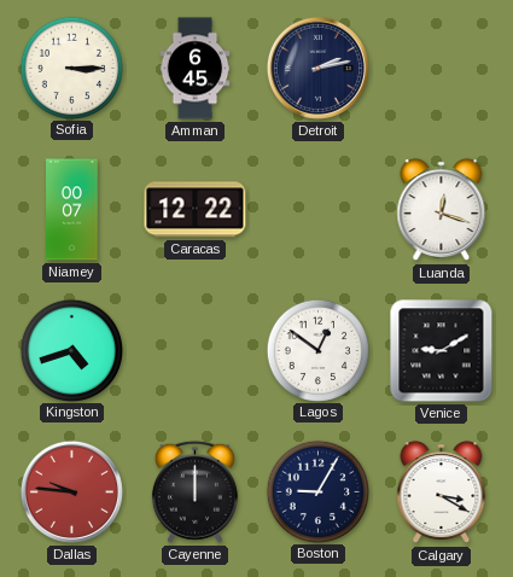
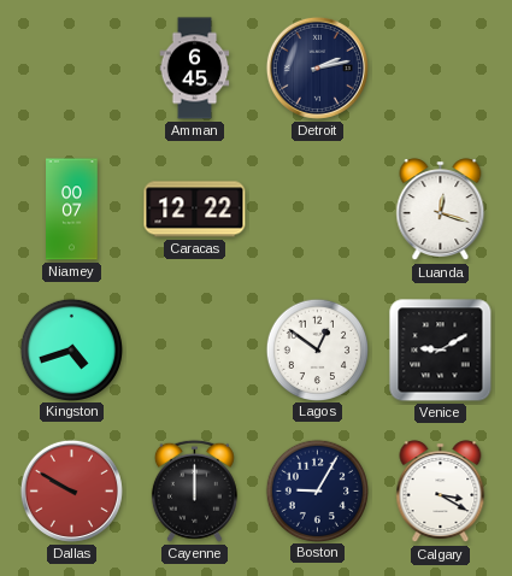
Sofia: 3:15 -> none (71, 68)
Dallas: 9:46 -> 9:50 (71, 490)
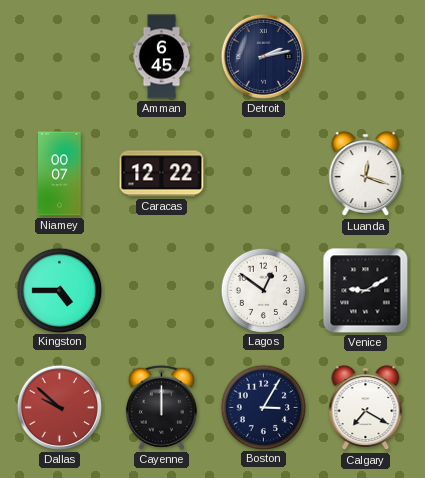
Kingston: 4:42 -> 4:45 (59, 290)
Dallas: 9:50 -> 9:52 (59, 407)
Boston: 9:05 -> 3:05 (263, 407)
Calgary: 3:20 -> 7:20 (366, 408)
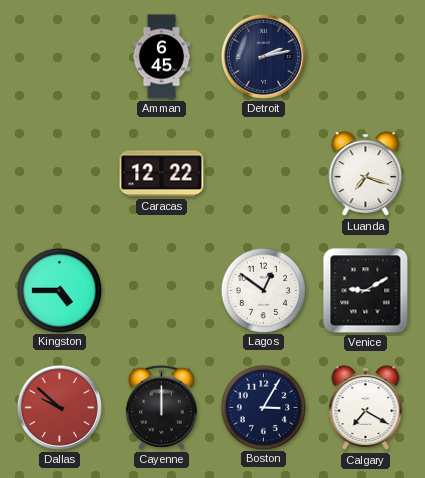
Niamey: 00:07 -> none (60, 174)
Luanda: 12:18 -> 7:18 (366, 174)
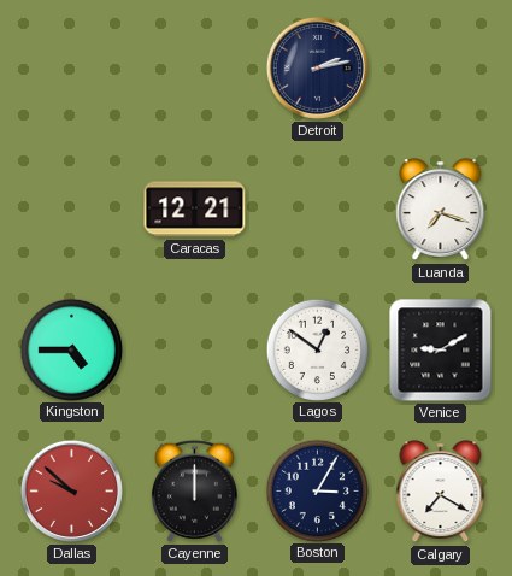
Amman: 6:45 -> none (162, 57)
Caracas: 12:22 -> 12:21 (195, 210)
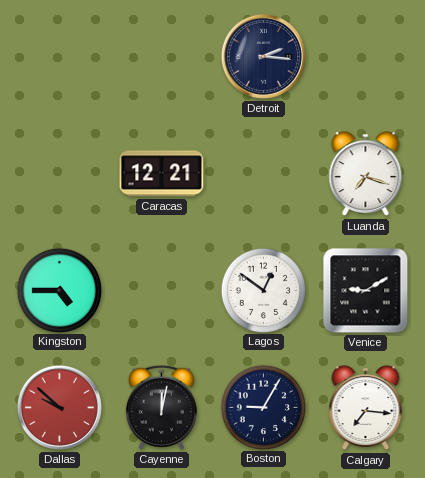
Detroit: 2:13 -> 2:16 (263, 56)
Cayenne: 12:00 -> 12:02 (161, 407)
Boston: 3:05 -> 9:05 (263, 407)
Calgary: 7:20 -> 7:16 (366, 408)
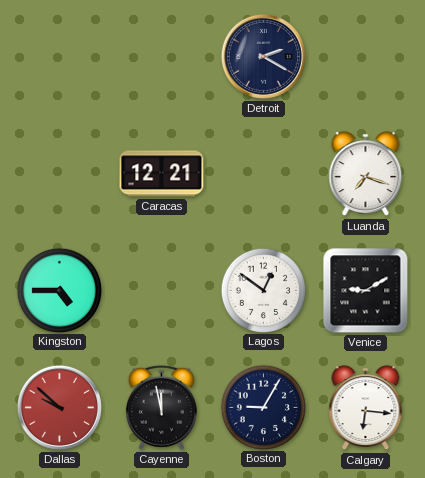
Detroit: 2:16 -> 2:20 (263, 56)
Cayenne: 12:02 -> 11:58 (161, 407)
Calgary: 7:16 -> 6:16 (366, 408)
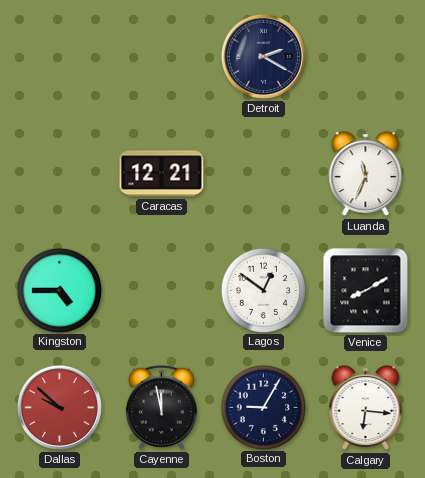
Luanda: 7:18 -> 11:34 (366, 174)
Venice: 9:10 -> 8:10 (366, 291)
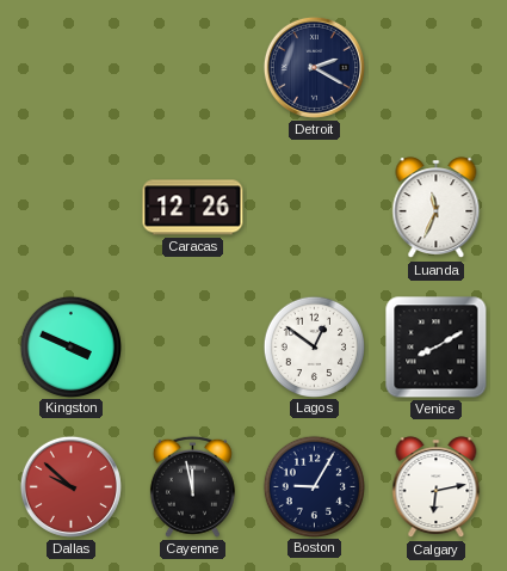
Caracas: 12:21 -> 12:26 (193, 208)
Kingston: 4:45 -> 3:49 (70, 346)
Calgary: 6:16 -> 6:13 (437, 487)
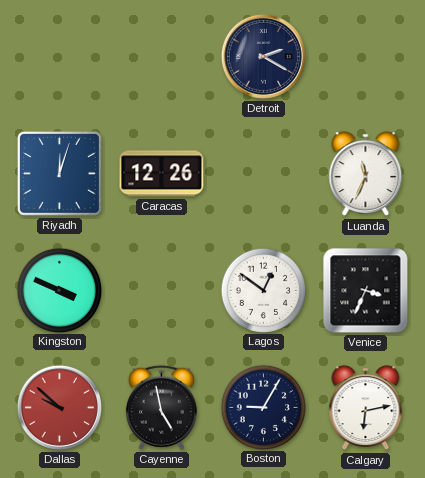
Riyadh: none -> 12:03 (59, 173)
Venice: 8:10 -> 3:34 (366, 291)
Cayenne: 11:58 -> 4:58 (161, 407)
